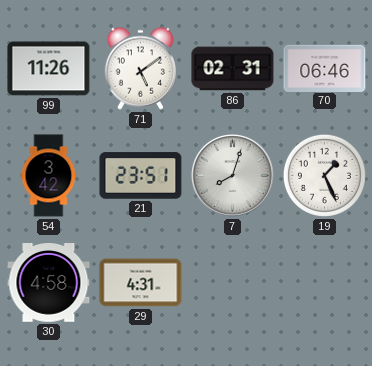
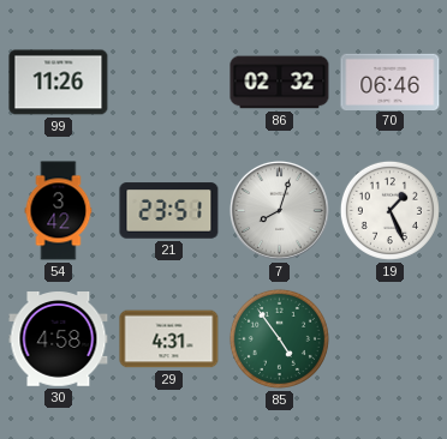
71: 5:09 -> none (140, 68)
86: 02:31 -> 02:32 (280, 83)
85: none -> 4:54 (279, 338)
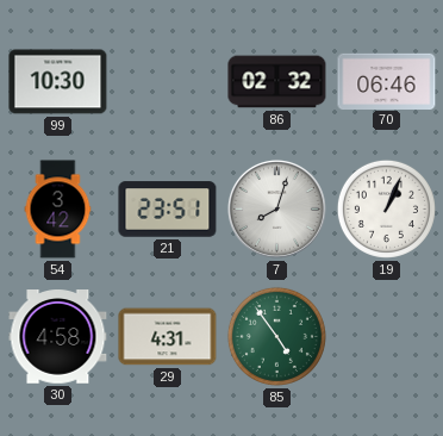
99: 11:26 -> 10:30 (58, 82)
19: 1:26 -> 1:04 (386, 208)
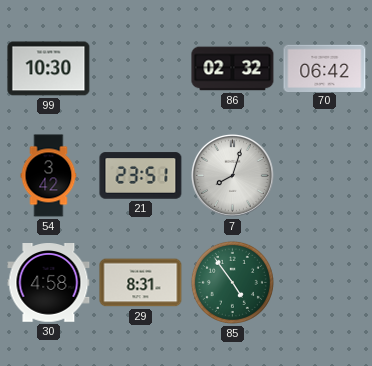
70: 06:46 -> 06:42 (325, 68)
19: 1:04 -> none (386, 208)
29: 4:31 -> 8:31 (141, 283)
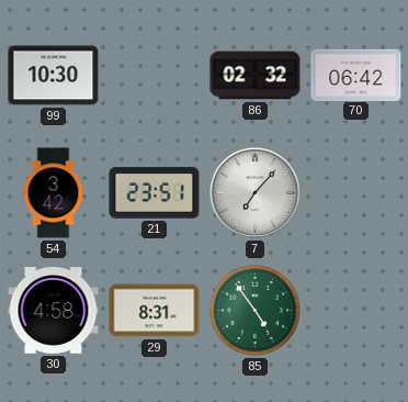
7: 8:03 -> 7:07 (254, 192)
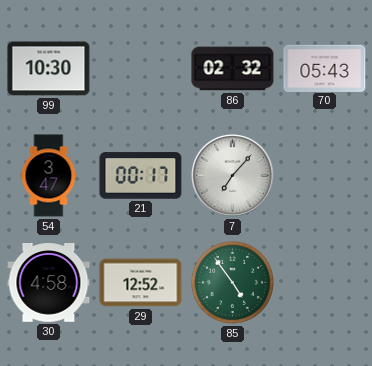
70: 06:42 -> 05:43 (325, 68)
54: 3:42 -> 3:47 (49, 176)
21: 23:51 -> 00:17 (141, 176)
29: 8:31 -> 12:52 (141, 283)
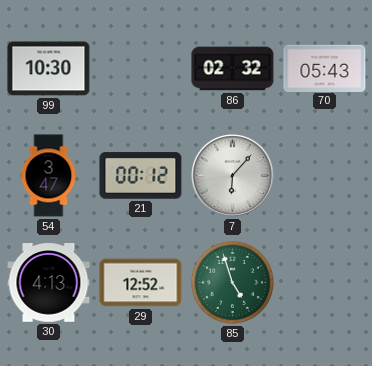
21: 00:17 -> 00:12 (141, 176)
7: 7:07 -> 6:07 (232, 175)
30: 4:58 -> 4:13 (49, 283)
85: 4:54 -> 4:57 (232, 282)
